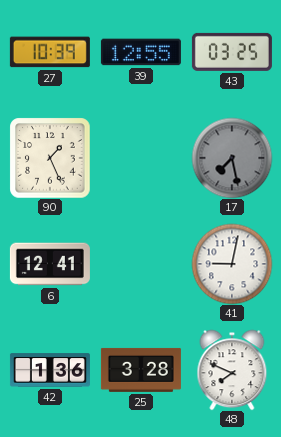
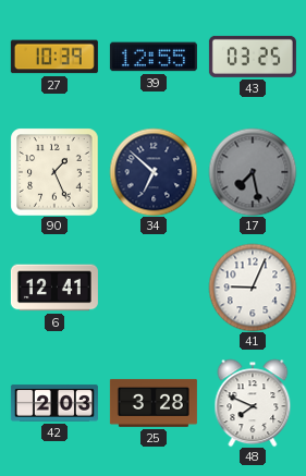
34: none -> 6:52 (154, 172)
41: 9:02 -> 9:04 (253, 288)
42: 1:36 -> 2:03 (54, 403)
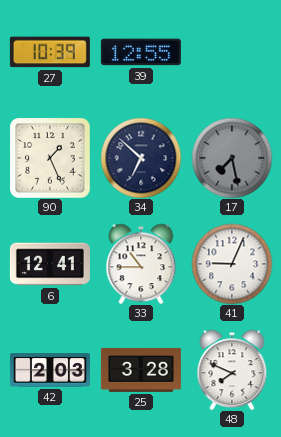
43: 03:25 -> none (253, 57)
33: none -> 10:45 (141, 264)
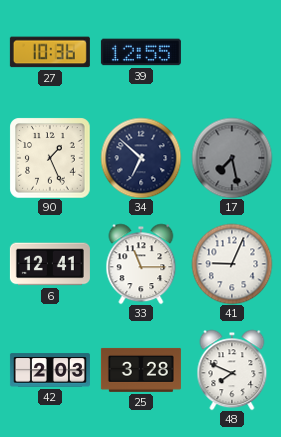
27: 10:39 -> 10:36 (50, 52)
33: 10:45 -> 11:15 (141, 264)
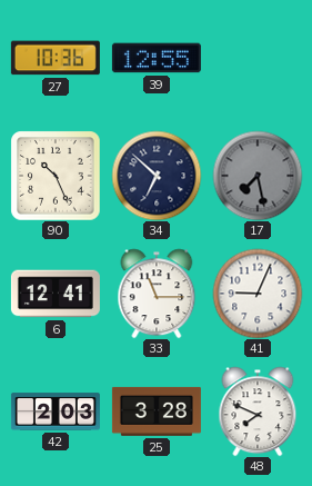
90: 1:26 -> 10:26 (56, 176)
